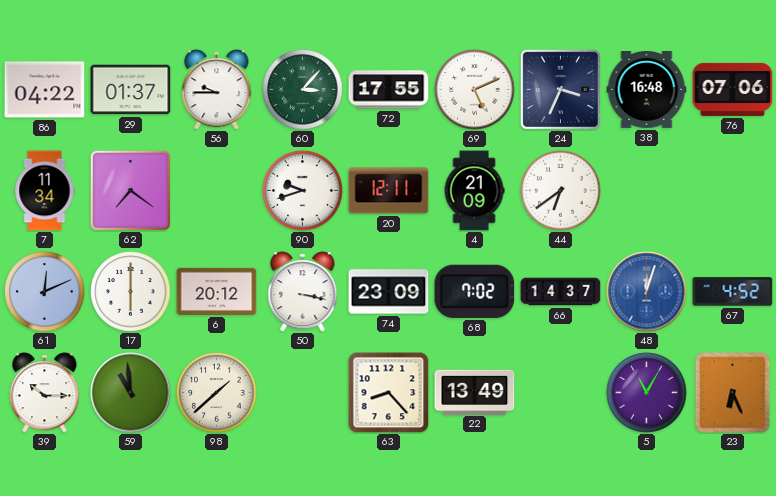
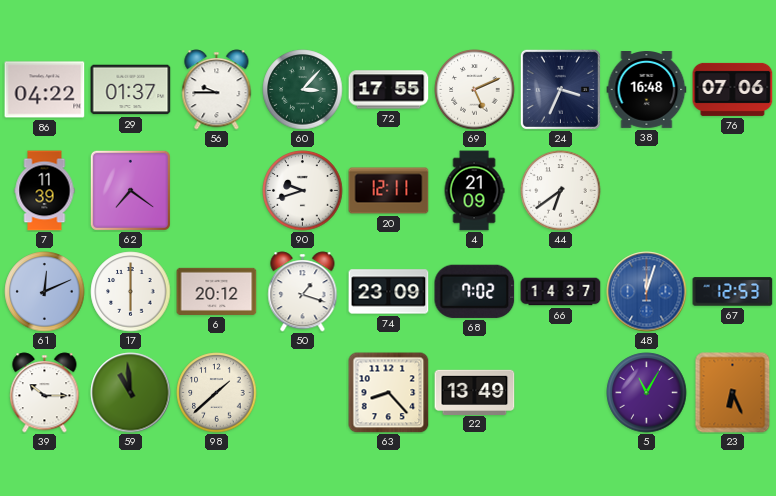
7: 11:34 -> 11:39 (45, 191)
50: 3:17 -> 1:18 (303, 292)
67: 4:52 -> 12:53 (733, 292)
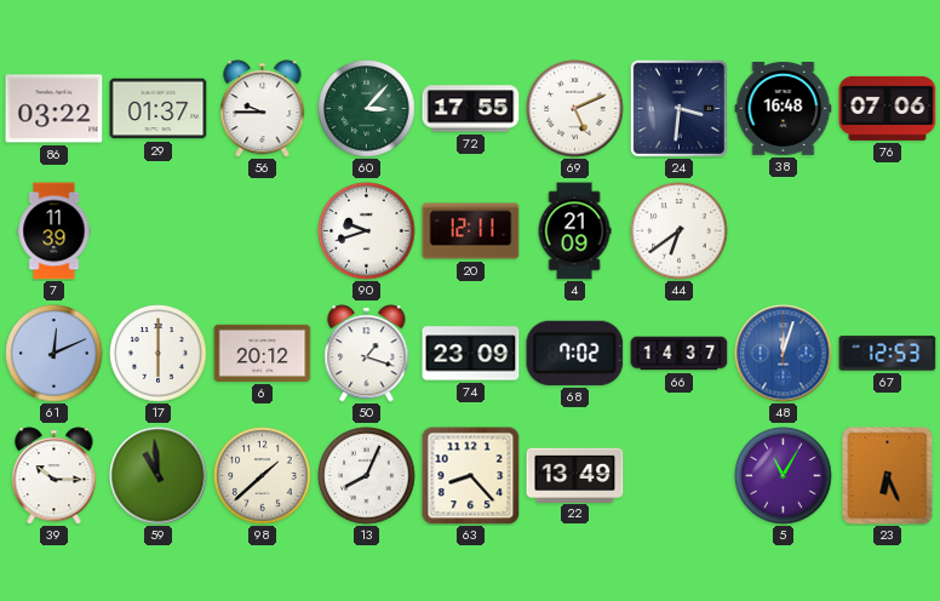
86: 04:22 -> 03:22 (55, 109)
24: 3:34 -> 3:31 (678, 108)
62: 7:21 -> none (130, 190)
13: none -> 8:04 (367, 476)
